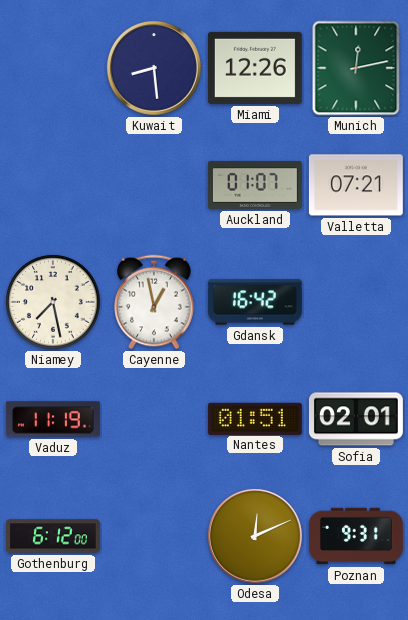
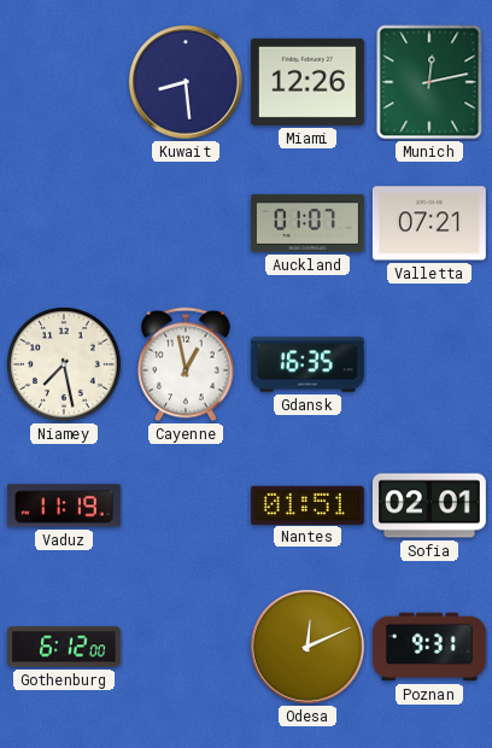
Gdansk: 16:42 -> 16:35 (307, 364)
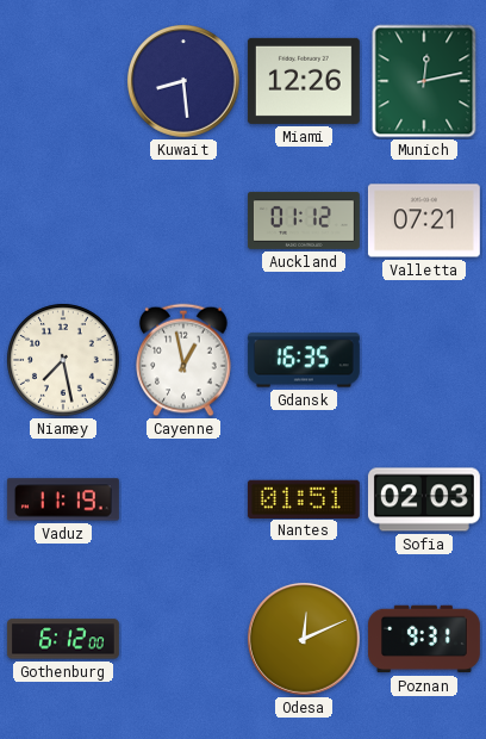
Auckland: 01:07 -> 01:12 (304, 221)
Sofia: 02:01 -> 02:03 (424, 499)
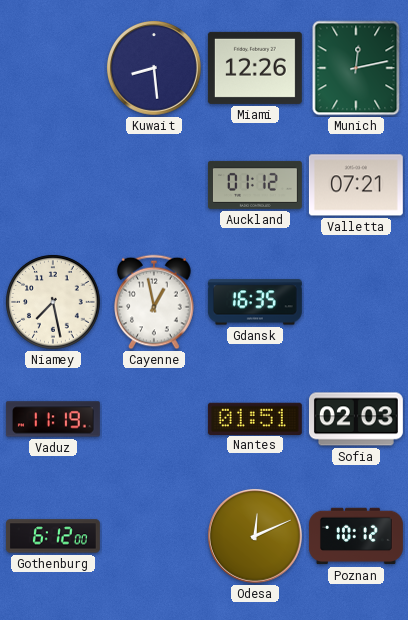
Poznan: 9:31 -> 10:12 (356, 536)
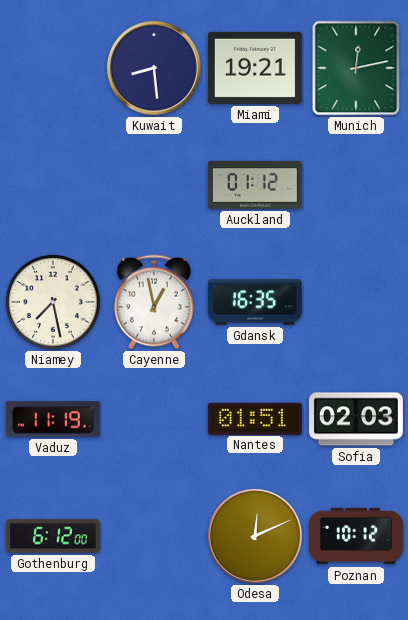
Miami: 12:26 -> 19:21 (255, 68)
Valletta: 07:21 -> none (356, 185)
